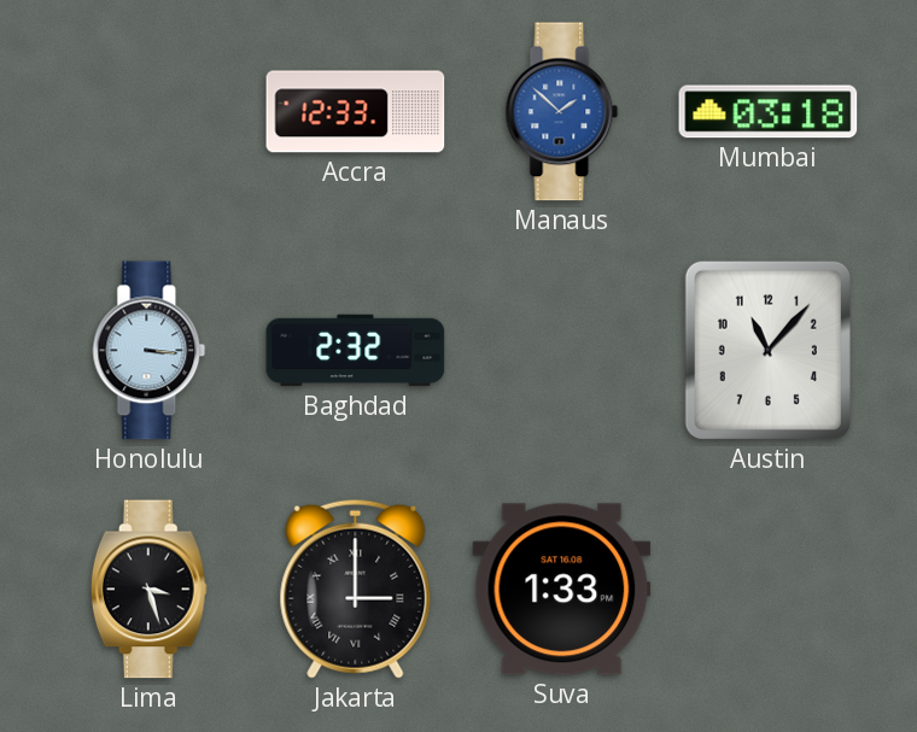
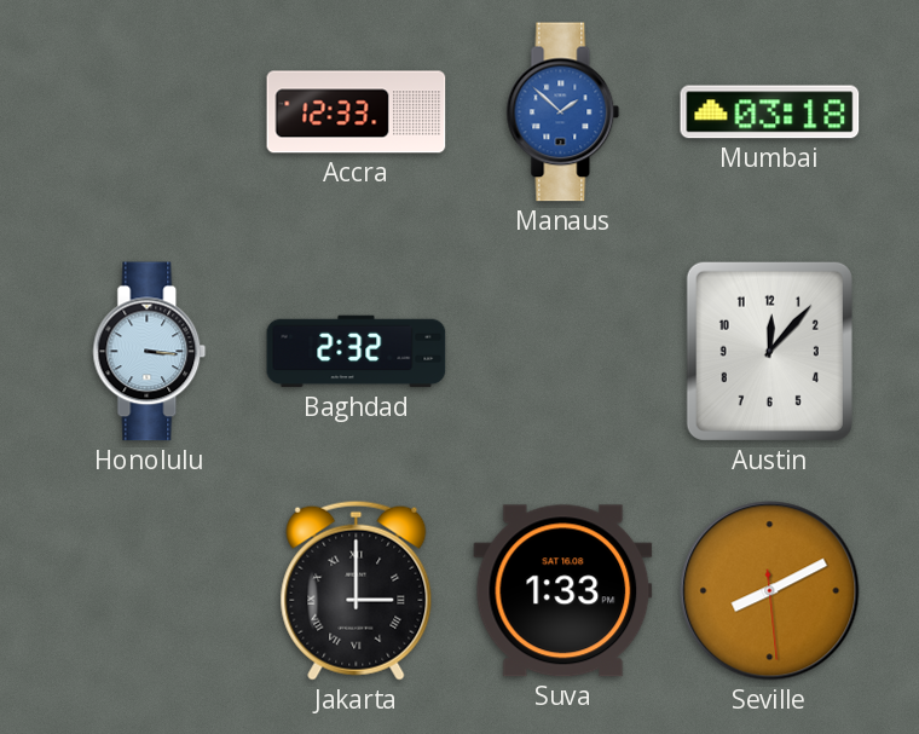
Austin: 11:07 -> 12:07 (769, 351)
Lima: 3:27 -> none (148, 590)
Seville: none -> 8:10 (770, 591)
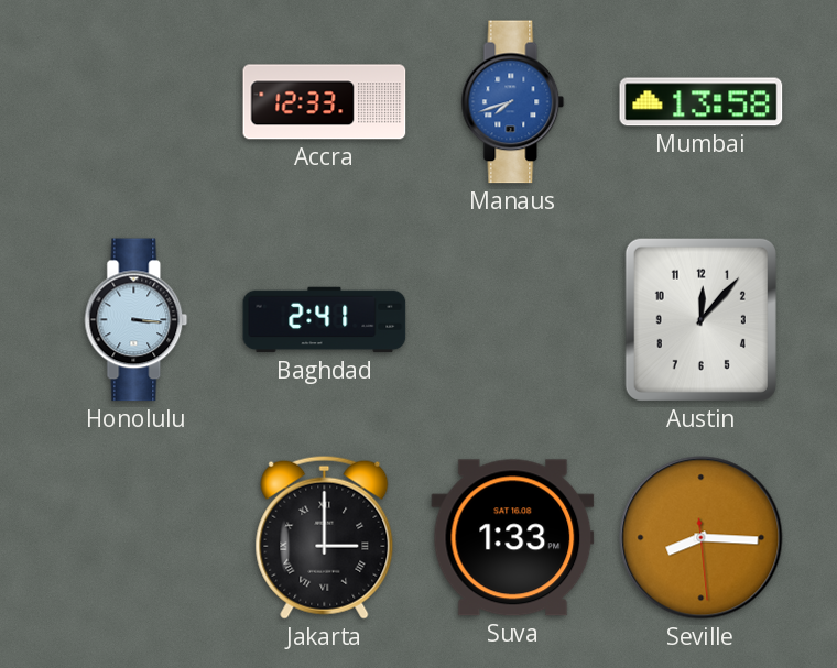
Manaus: 1:52 -> 7:42 (513, 102)
Mumbai: 03:18 -> 13:58 (702, 102)
Baghdad: 2:32 -> 2:41 (325, 320)
Seville: 8:10 -> 8:15 (702, 538)
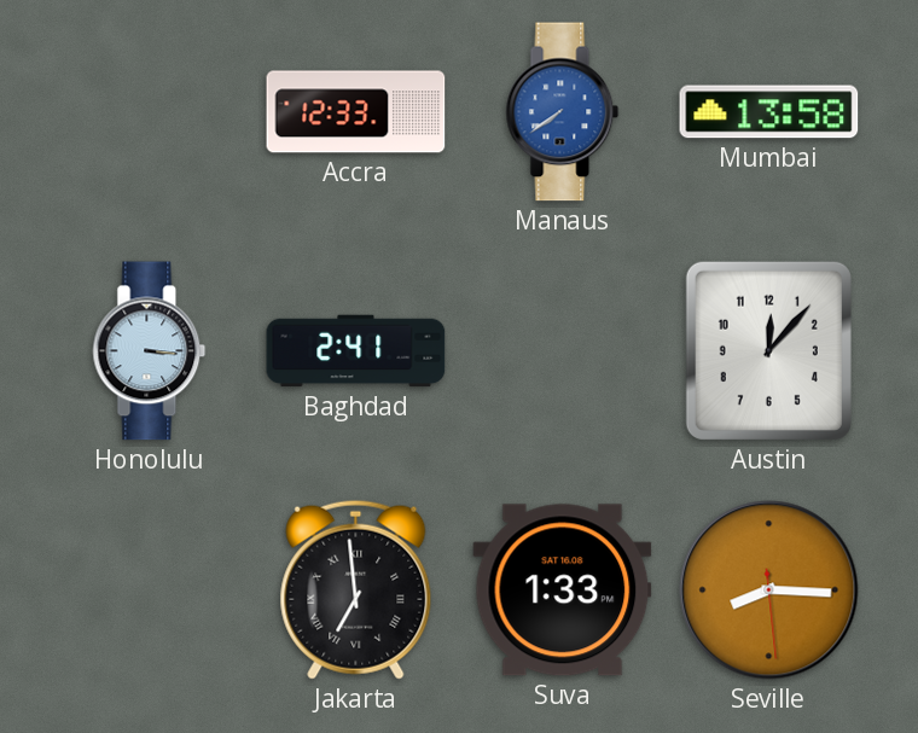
Manaus: 7:42 -> 7:39 (563, 112)
Jakarta: 3:00 -> 6:59 (356, 589)
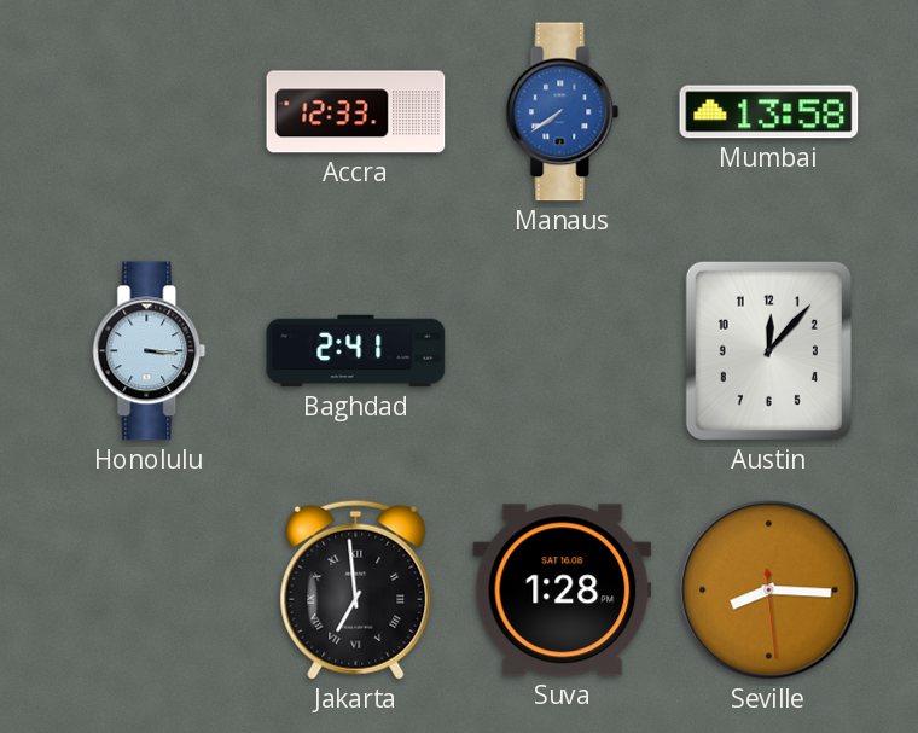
Suva: 1:33 -> 1:28 (563, 591)
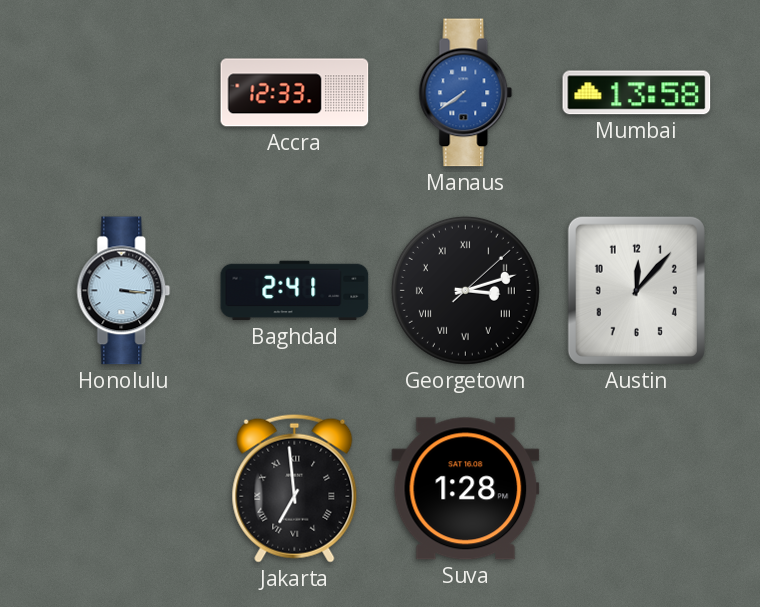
Georgetown: none -> 3:12 (465, 290)
Seville: 8:15 -> none (769, 591)
